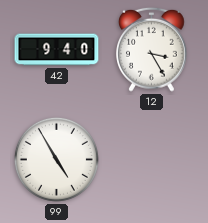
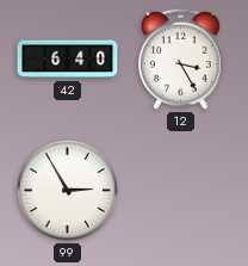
42: 9:40 -> 6:40 (68, 60)
99: 4:55 -> 2:55 (67, 190)
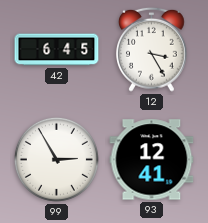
42: 6:40 -> 6:45 (57, 50)
93: none -> 12:41 (152, 160)
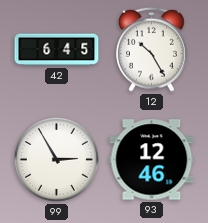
12: 3:25 -> 10:25 (152, 49)
93: 12:41 -> 12:46 (152, 160)
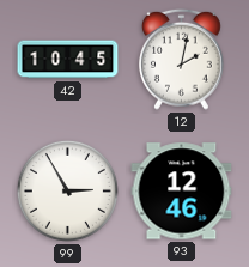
42: 6:45 -> 10:45 (68, 60)
12: 10:25 -> 2:02 (182, 59)
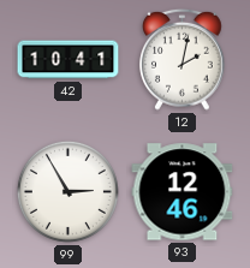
42: 10:45 -> 10:41 (69, 60)
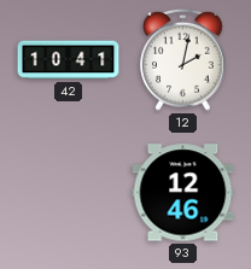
99: 2:55 -> none (67, 191)
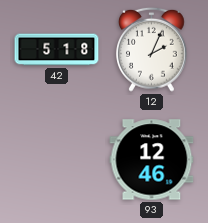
42: 10:41 -> 5:18 (57, 50)
12: 2:02 -> 2:04 (152, 49)
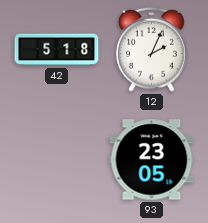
93: 12:46 -> 23:05 (152, 160)
